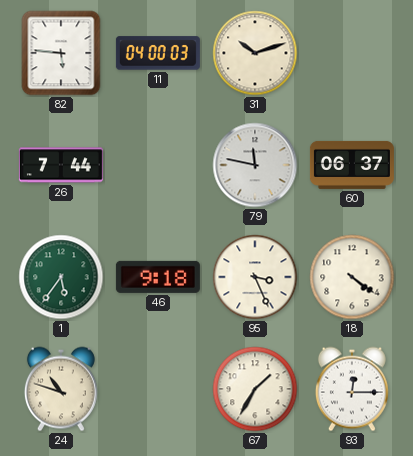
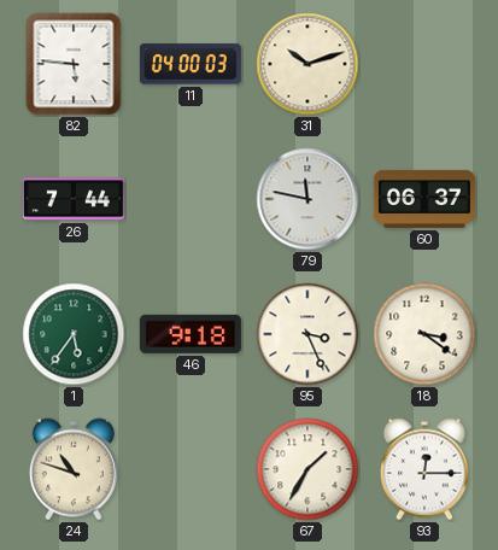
18: 4:21 -> 3:21 (424, 334)
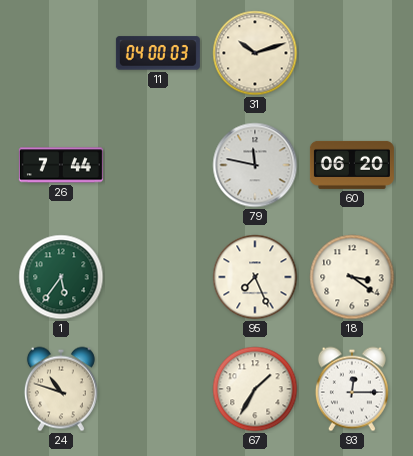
82: 5:46 -> none (74, 64)
60: 06:37 -> 06:20 (352, 165)
46: 9:18 -> none (191, 334)
95: 3:26 -> 7:26 (255, 277)
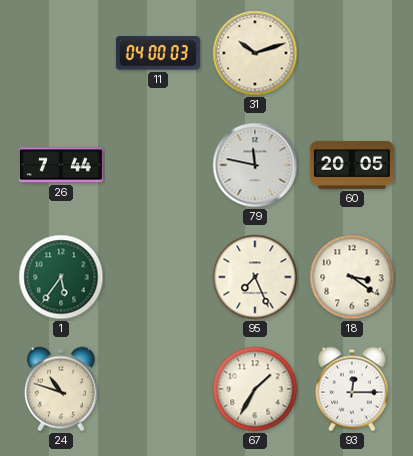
60: 06:20 -> 20:05 (352, 165)
